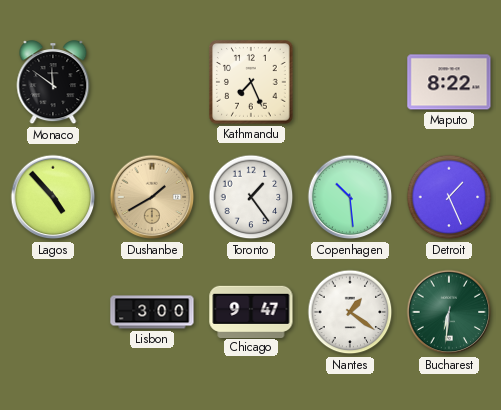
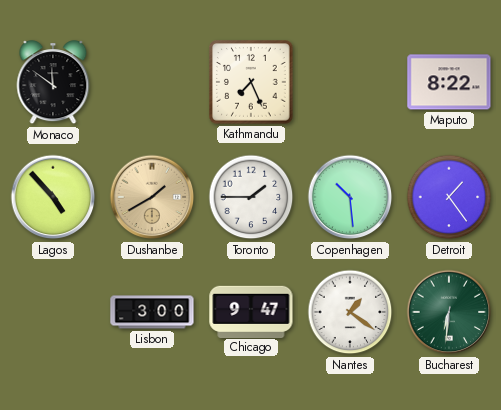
Toronto: 1:24 -> 1:45 (251, 197)
Detroit: 1:26 -> 1:24 (449, 197)
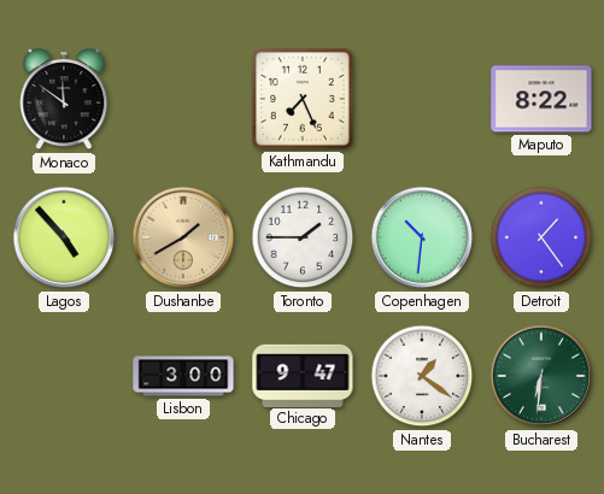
Copenhagen: 10:29 -> 10:31 (422, 237)
